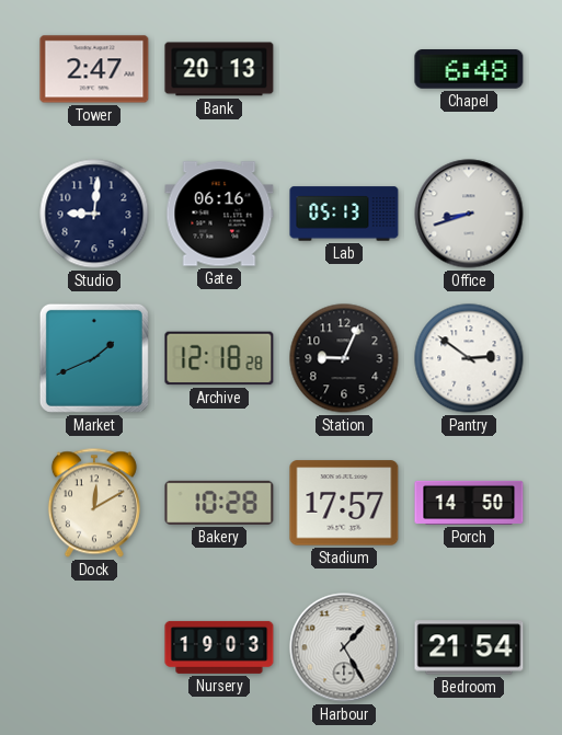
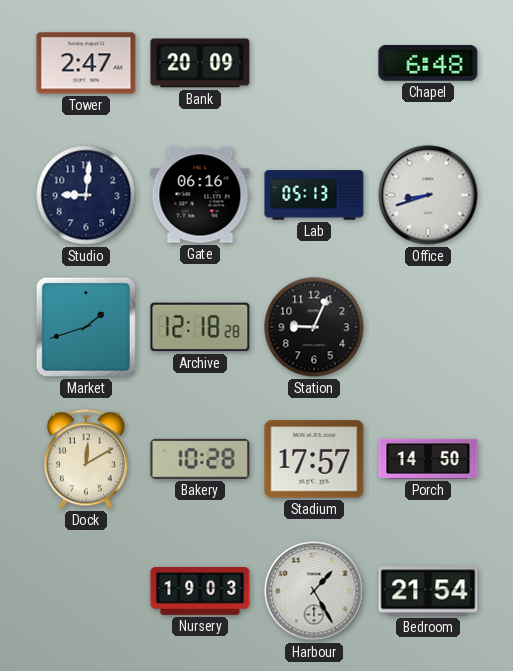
Bank: 20:13 -> 20:09 (200, 63)
Market: 1:41 -> 1:42 (86, 327)
Pantry: 2:51 -> none (469, 358)
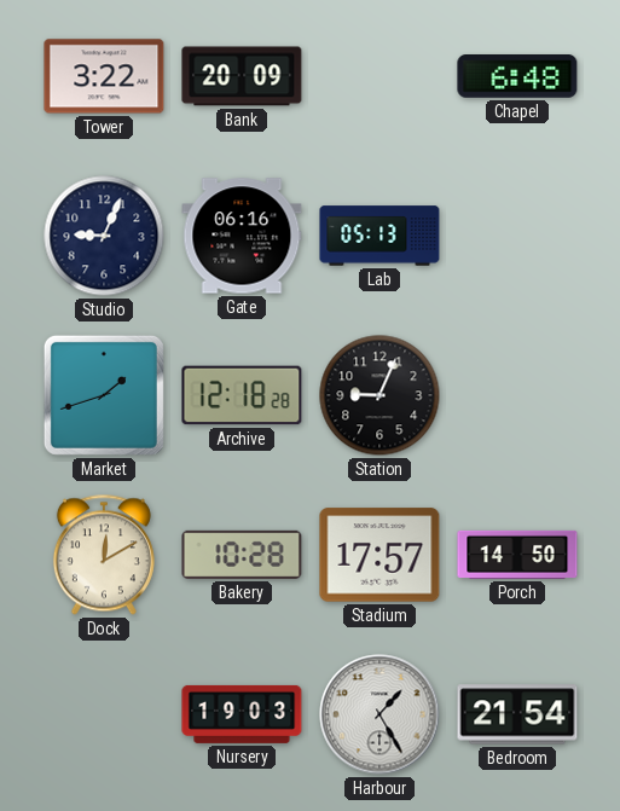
Tower: 2:47 -> 3:22 (104, 76)
Studio: 9:01 -> 9:04 (104, 236)
Office: 8:42 -> none (428, 195)
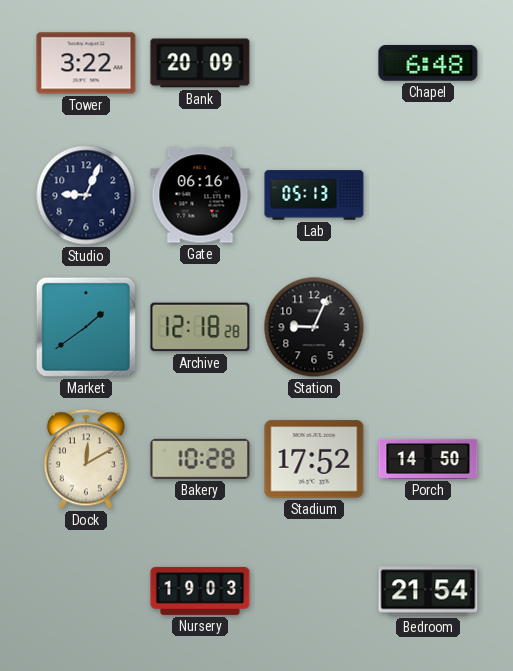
Market: 1:42 -> 1:39 (86, 327)
Stadium: 17:57 -> 17:52 (314, 459)
Harbour: 1:25 -> none (379, 714)
